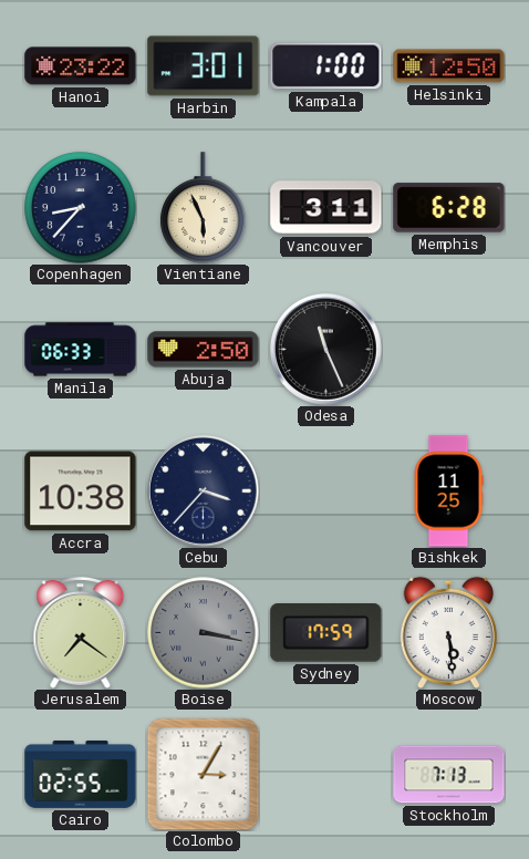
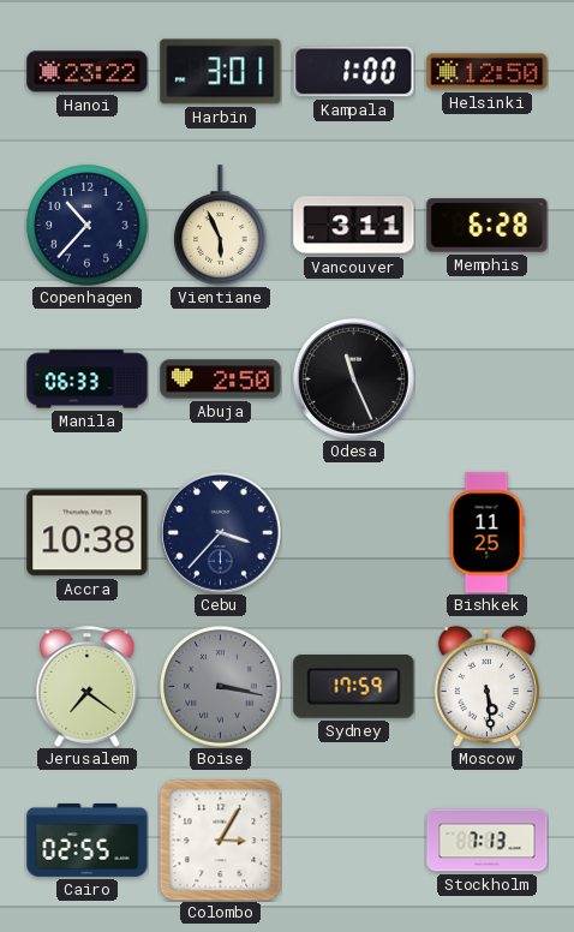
Copenhagen: 8:37 -> 10:37 (88, 226)
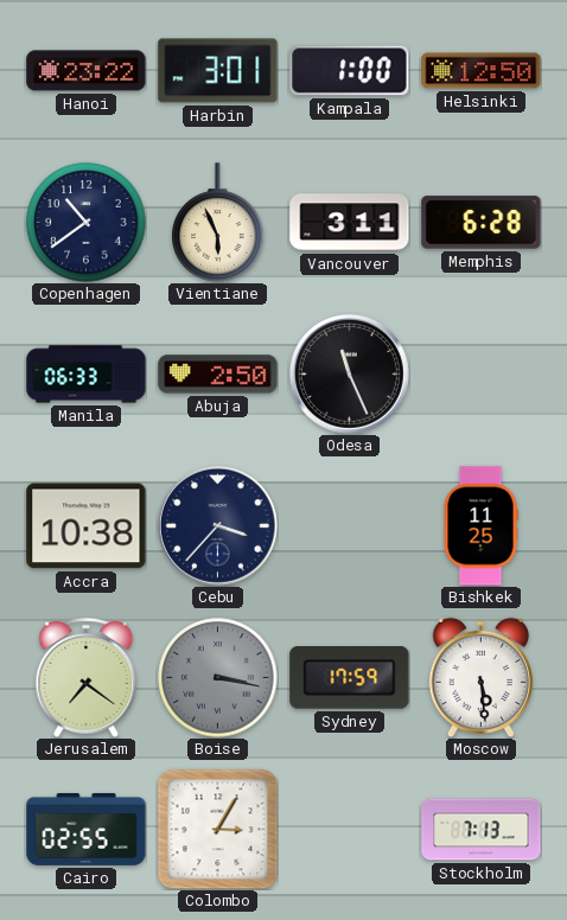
Copenhagen: 10:37 -> 10:39 (87, 223)
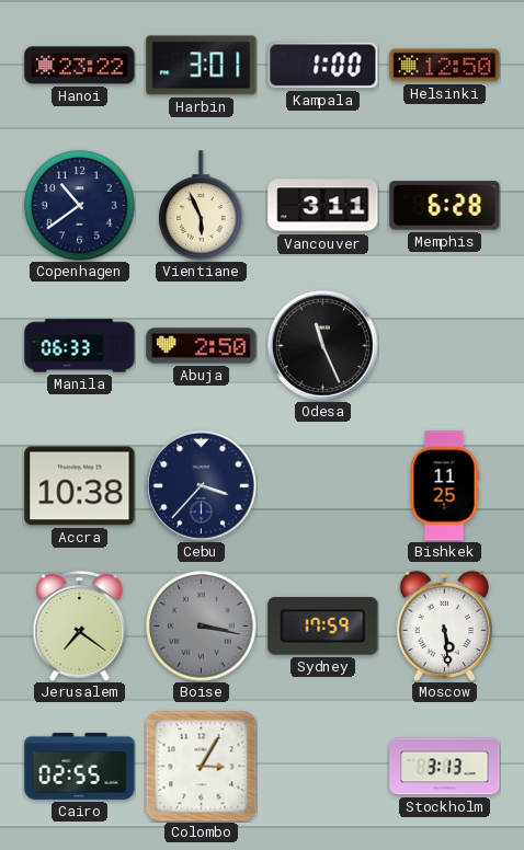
Stockholm: 7:13 -> 3:13 (445, 767)
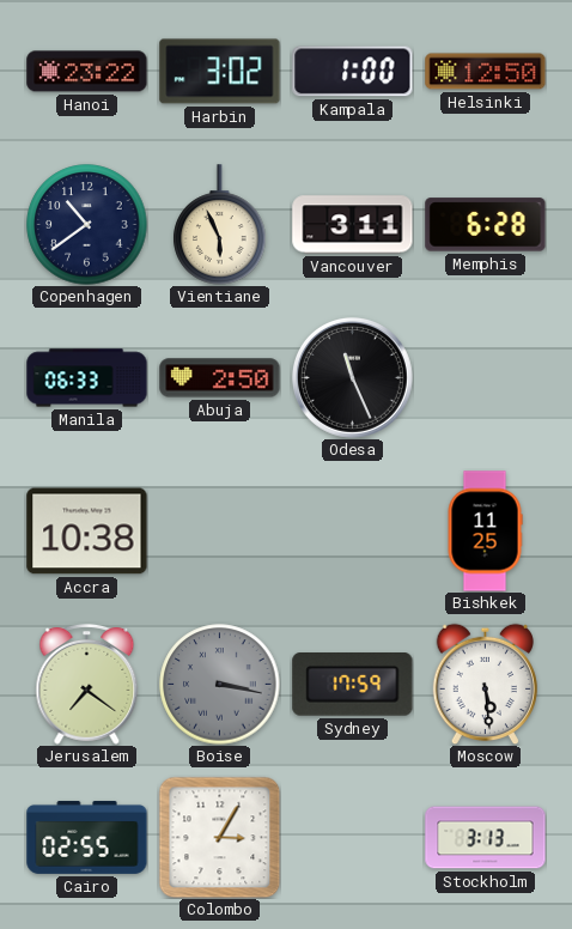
Harbin: 3:01 -> 3:02 (220, 72)
Cebu: 3:37 -> none (201, 485)
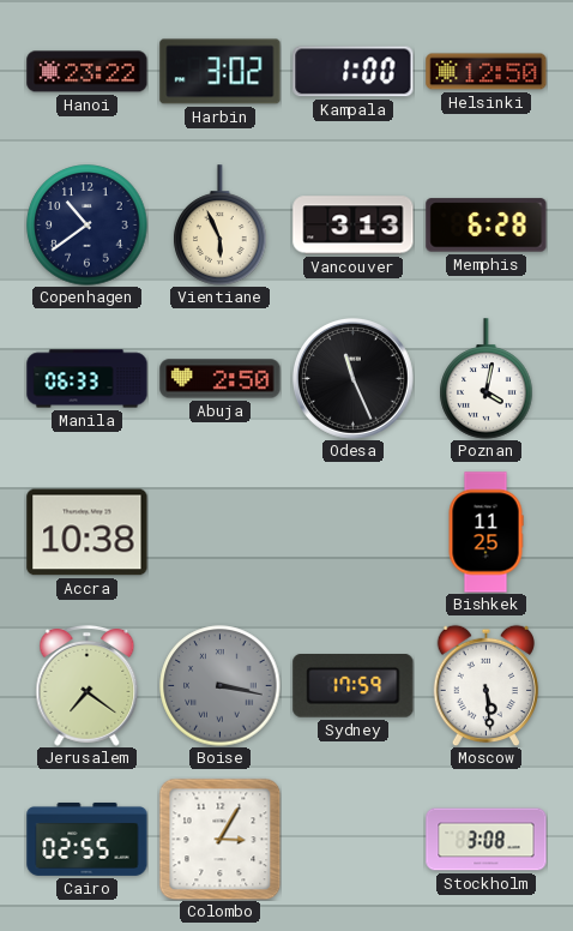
Vancouver: 3:11 -> 3:13 (354, 226)
Poznan: none -> 4:02 (487, 379)
Stockholm: 3:13 -> 3:08 (487, 840)
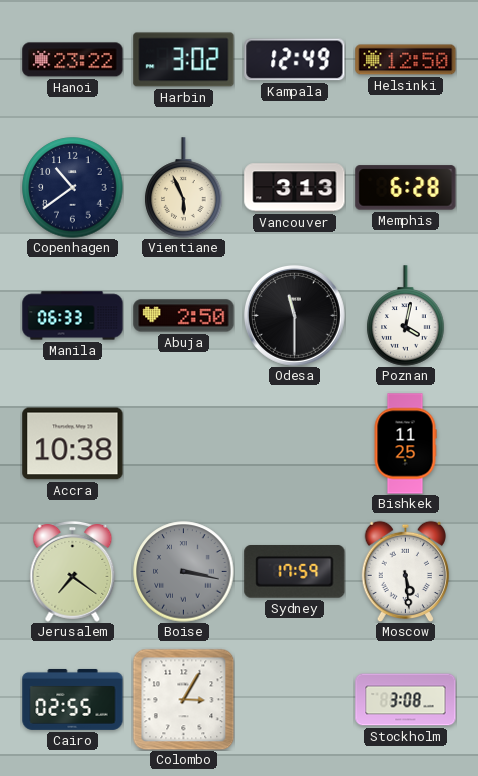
Kampala: 1:00 -> 12:49 (295, 60)
Odesa: 11:26 -> 11:30 (294, 315)
